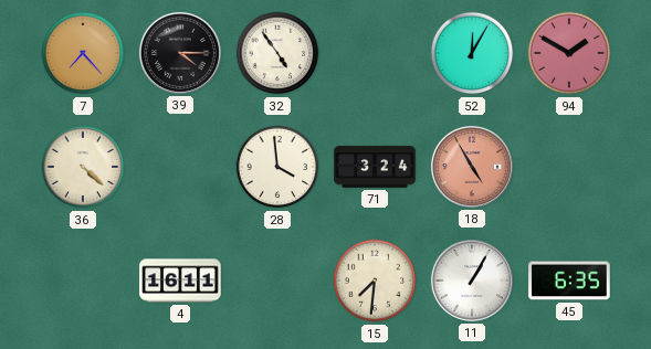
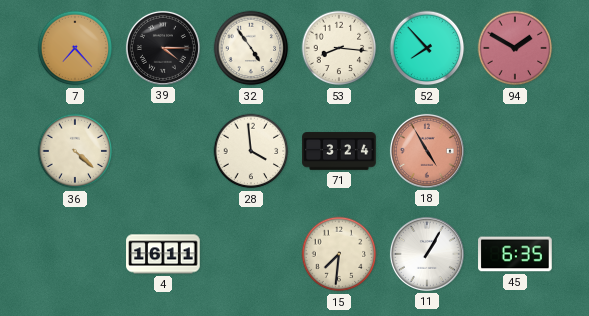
53: none -> 8:16 (339, 48)
52: 12:05 -> 7:53 (427, 48)
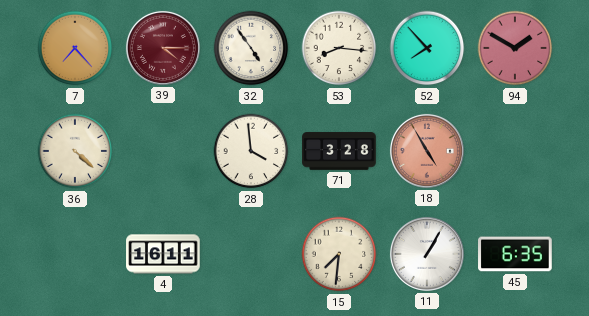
39 dial: black -> burgundy (163, 48)
71: 3:24 -> 3:28 (339, 151)
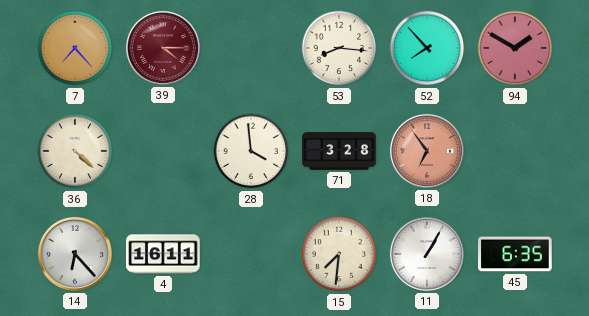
32: 4:54 -> none (251, 48)
18: 4:55 -> 6:54 (427, 151)
14: none -> 6:23 (75, 254)
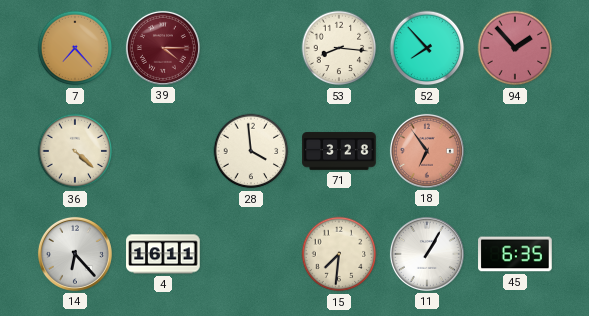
94: 1:50 -> 1:53 (515, 48)
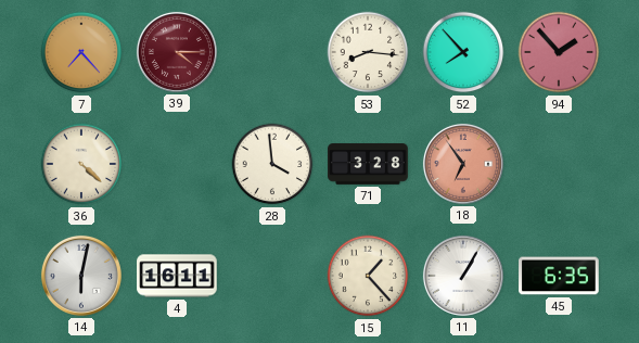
14: 6:23 -> 6:02 (81, 276)
15: 7:31 -> 1:23 (368, 276)
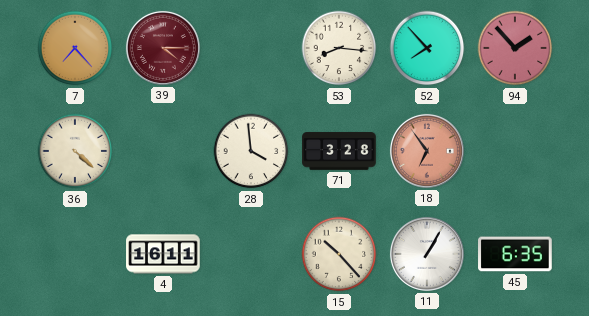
14: 6:02 -> none (81, 276)
15: 1:23 -> 10:23 (339, 254)
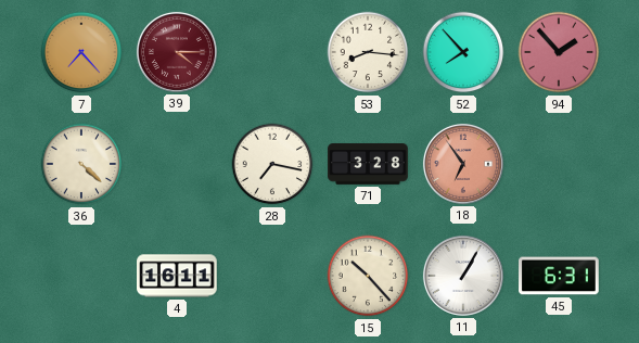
28: 3:59 -> 7:17 (272, 164)
45: 6:35 -> 6:31 (559, 276)
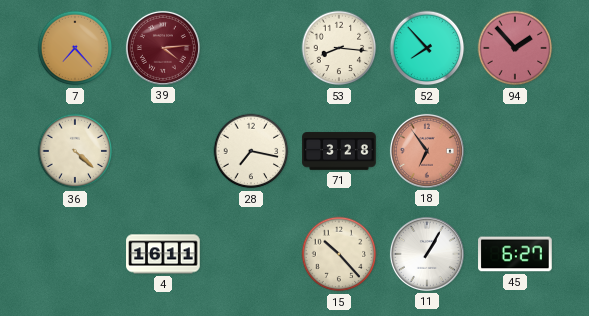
39: 4:15 -> 4:14 (163, 48)
45: 6:31 -> 6:27 (515, 254)
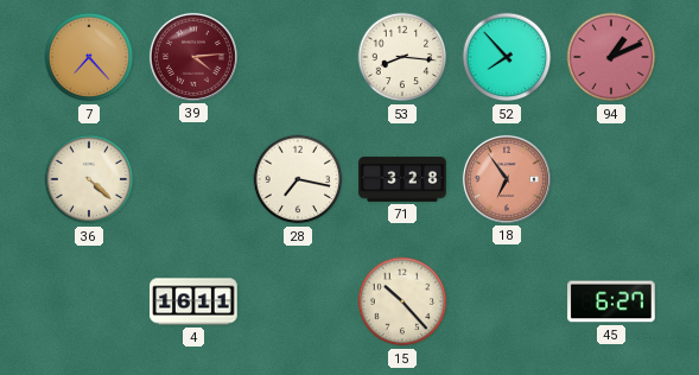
94: 1:53 -> 1:11 (611, 57)
11: 1:05 -> none (427, 254)
